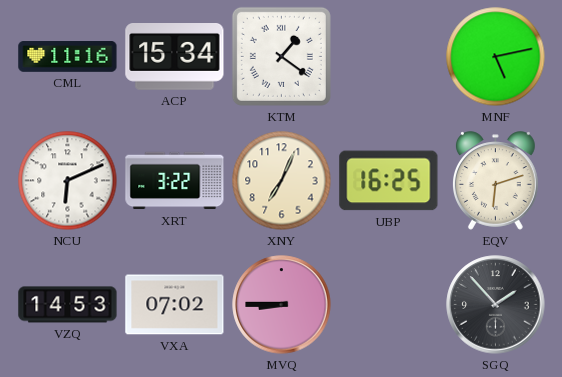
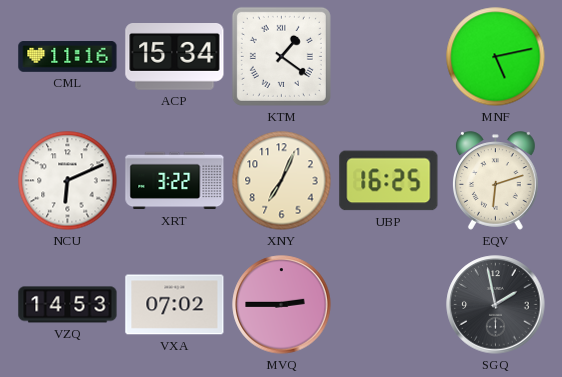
MVQ: 8:45 -> 2:45 (282, 305)
SGQ: 1:53 -> 1:58 (496, 305)
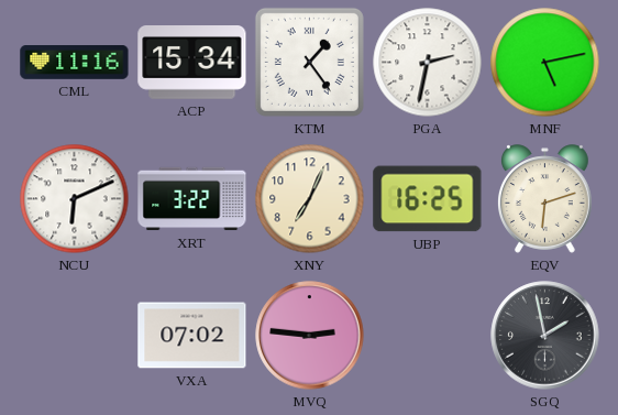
KTM: 1:21 -> 1:24 (309, 62)
PGA: none -> 2:32 (428, 63)
VZQ: 14:53 -> none (68, 305)
MVQ: 2:45 -> 2:46 (310, 336)
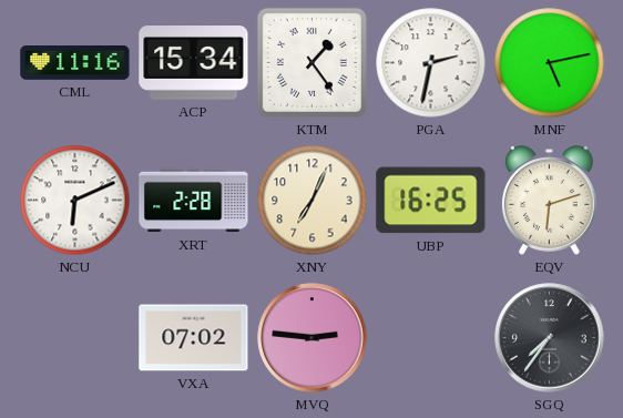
XRT: 3:22 -> 2:28 (194, 201)
SGQ: 1:58 -> 7:36 (550, 338)
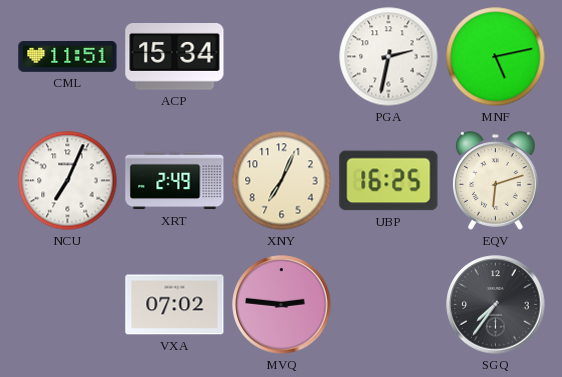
CML: 11:16 -> 11:51 (68, 57)
KTM: 1:24 -> none (311, 62)
NCU: 6:11 -> 7:04 (68, 181)
XRT: 2:28 -> 2:49 (175, 181)
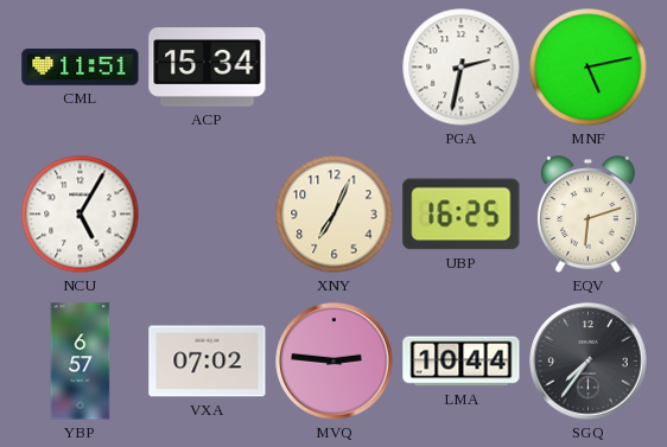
NCU: 7:04 -> 5:05 (81, 215)
XRT: 2:49 -> none (175, 181)
YBP: none -> 6:57 (81, 362)
LMA: none -> 10:44 (462, 362)
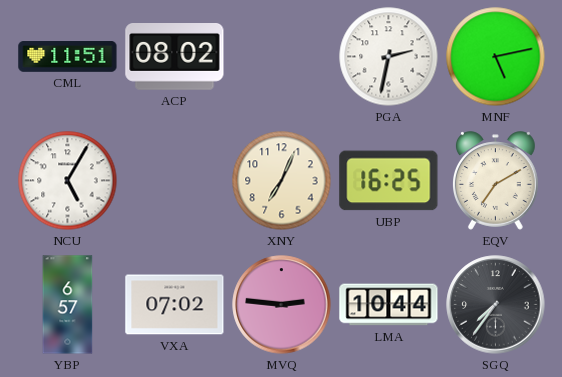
ACP: 15:34 -> 08:02 (175, 57)
EQV: 6:12 -> 7:10 (496, 181)
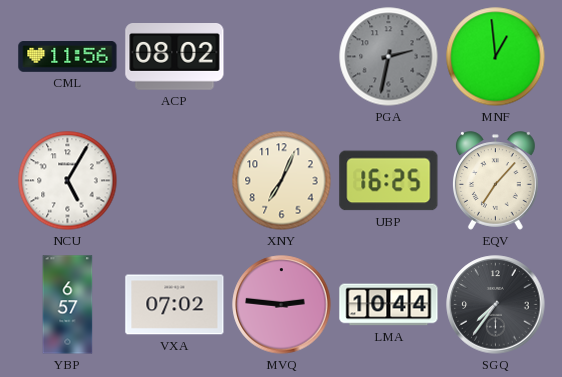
CML: 11:51 -> 11:56 (68, 57)
PGA dial: white -> grey (389, 57)
MNF: 5:13 -> 12:59 (496, 57)
EQV: 7:10 -> 7:07 (496, 181)
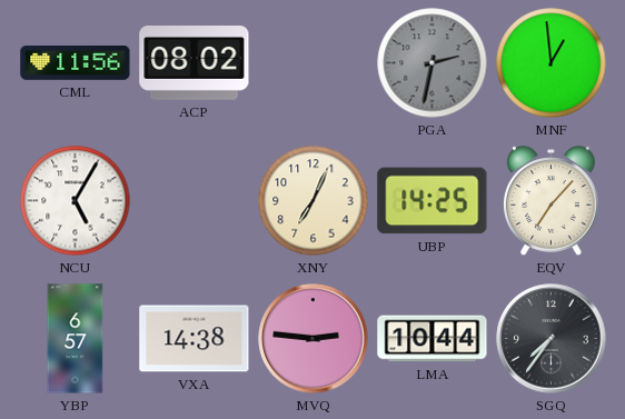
UBP: 16:25 -> 14:25 (433, 201)
VXA: 07:02 -> 14:38 (195, 339)
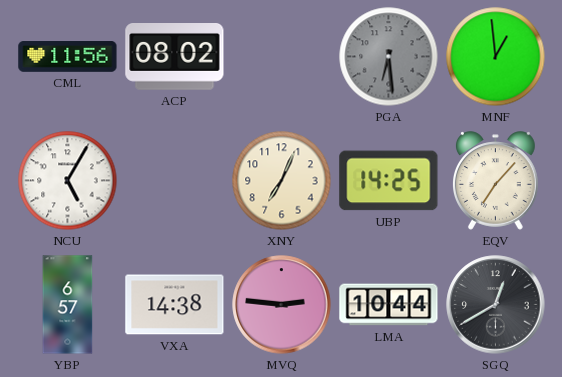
PGA: 2:32 -> 6:29 (389, 57)
SGQ: 7:36 -> 12:40 (496, 305)
